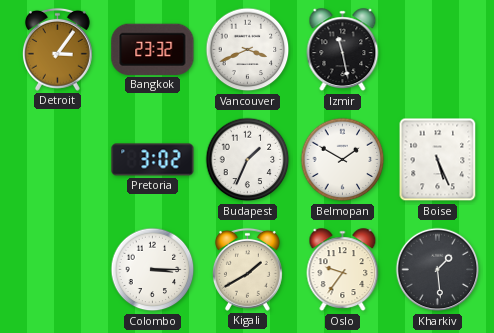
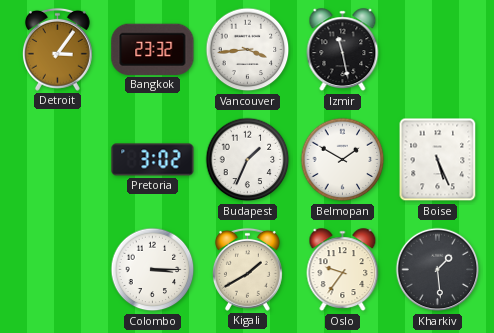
Vancouver: 3:41 -> 3:44 (248, 50)
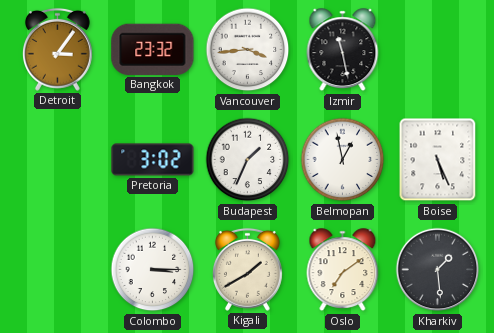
Belmopan: 1:50 -> 12:58 (343, 160)
Oslo: 9:36 -> 7:09 (343, 270)
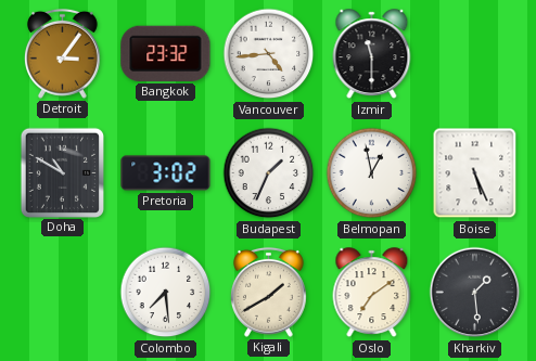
Vancouver: 3:44 -> 4:44 (269, 54)
Izmir: 11:28 -> 11:30 (372, 54)
Doha: none -> 10:50 (62, 172)
Colombo: 3:15 -> 7:29 (166, 293)
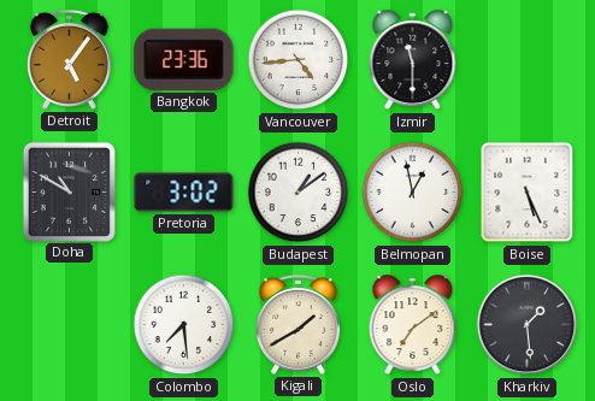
Detroit: 3:06 -> 5:06 (69, 59)
Bangkok: 23:32 -> 23:36 (184, 59)
Budapest: 1:34 -> 1:09 (299, 193)
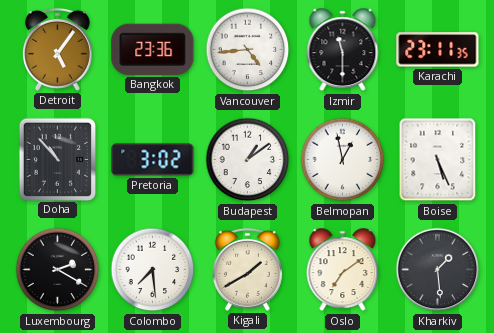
Karachi: none -> 23:11 (438, 50)
Doha: 10:50 -> 10:53 (57, 159)
Luxembourg: none -> 2:20 (58, 270)
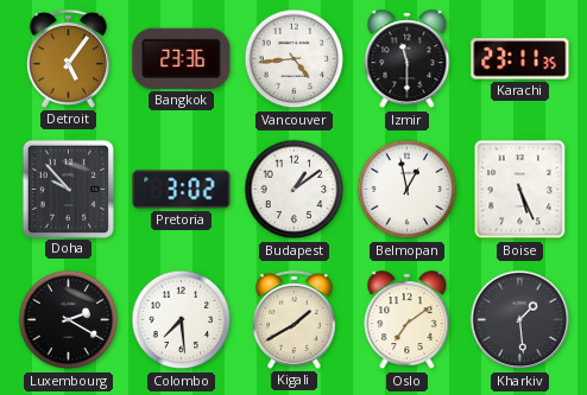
Doha: 10:53 -> 9:53 (68, 189)
